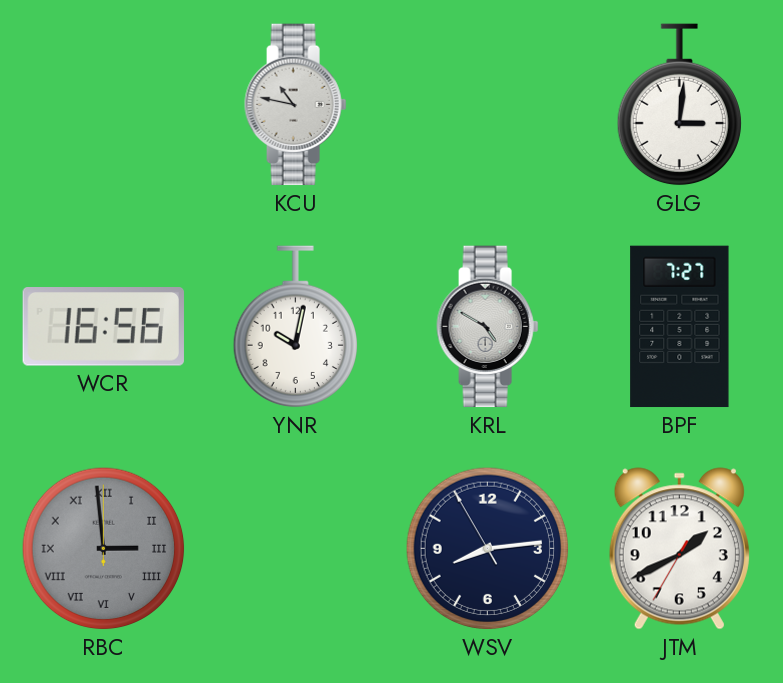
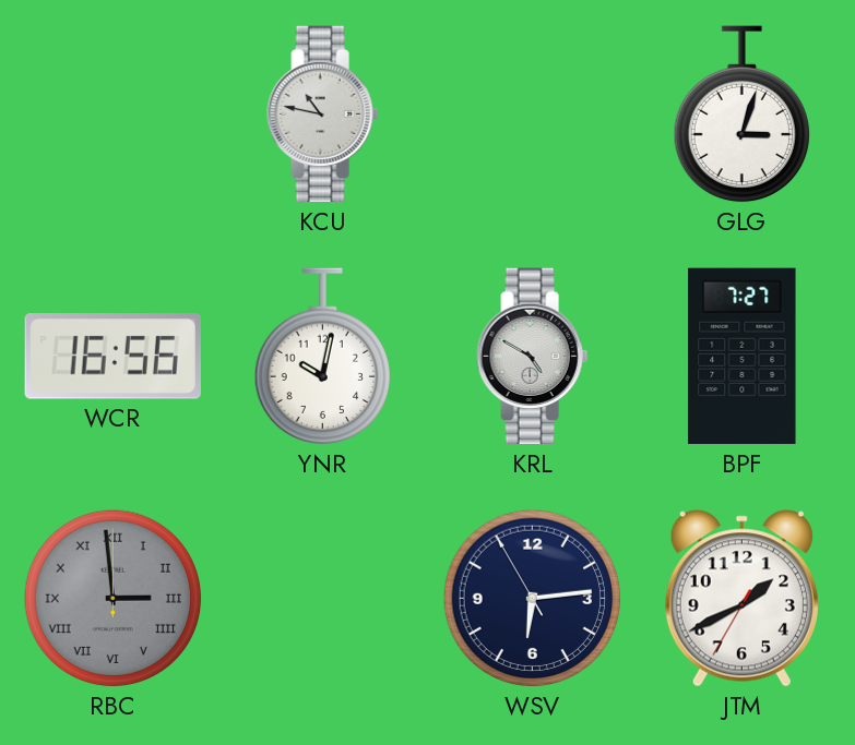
GLG: 3:01 -> 3:03 (741, 115)
WSV: 8:13 -> 6:13 (533, 599)
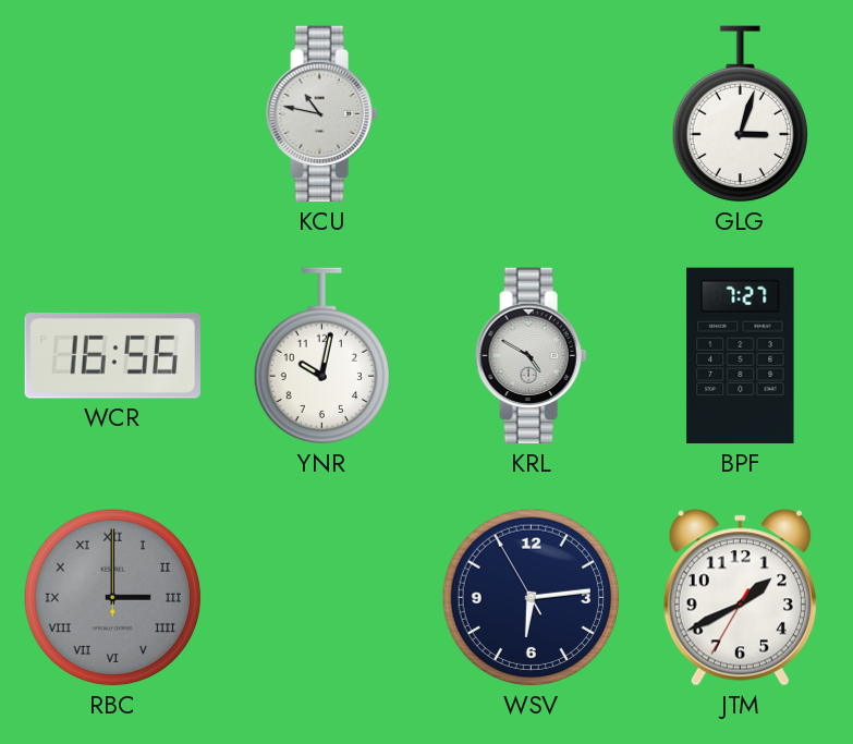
RBC: 2:59 -> 3:00 (113, 598)
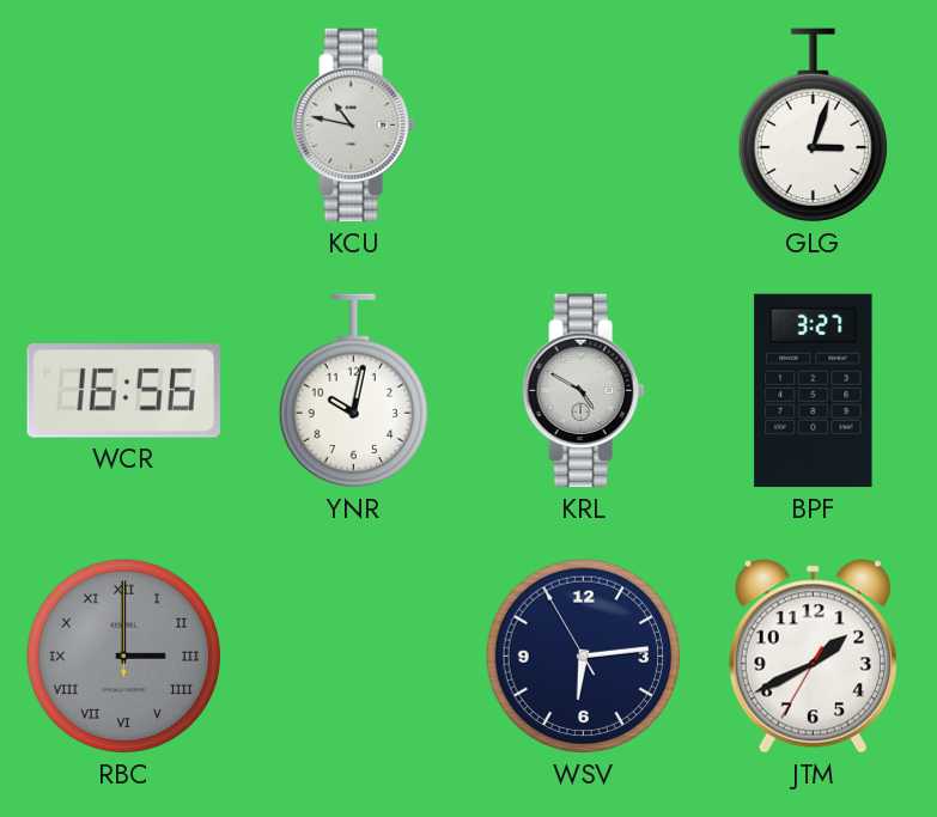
BPF: 7:27 -> 3:27 (814, 391)
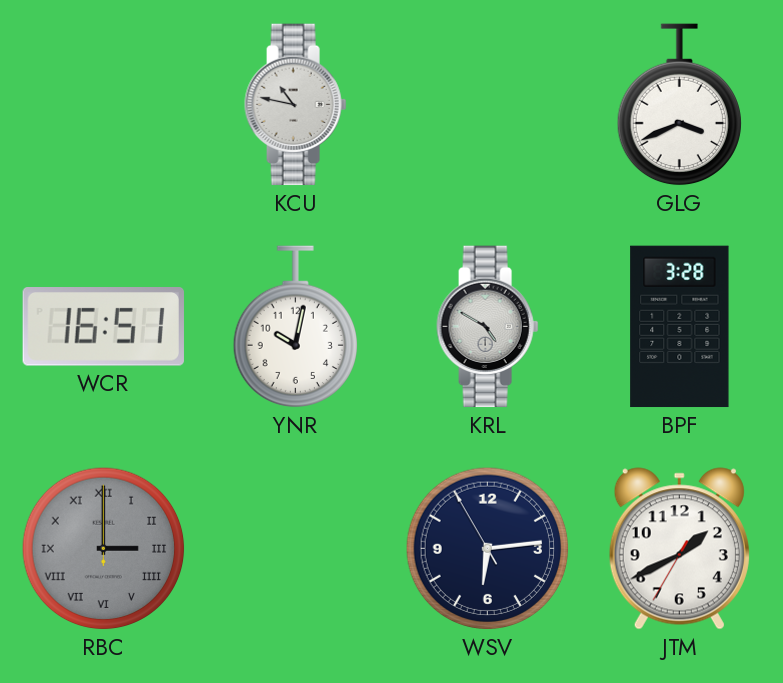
GLG: 3:03 -> 3:41 (679, 105)
WCR: 16:56 -> 16:51 (103, 327)
BPF: 3:27 -> 3:28 (680, 327)
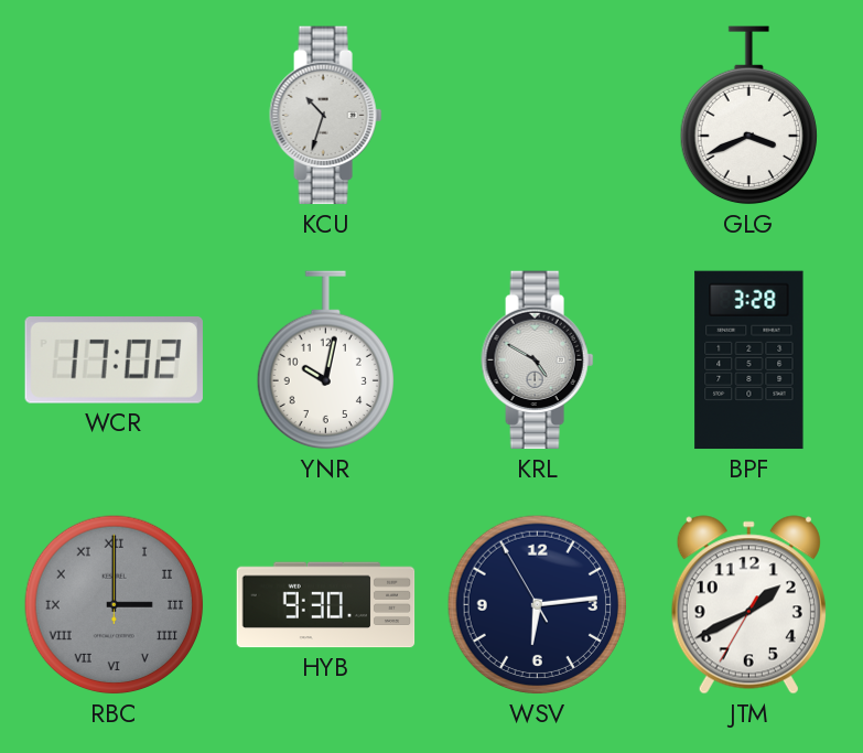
KCU: 10:47 -> 10:33 (326, 116)
WCR: 16:51 -> 17:02 (114, 361)
HYB: none -> 9:30 (326, 605)
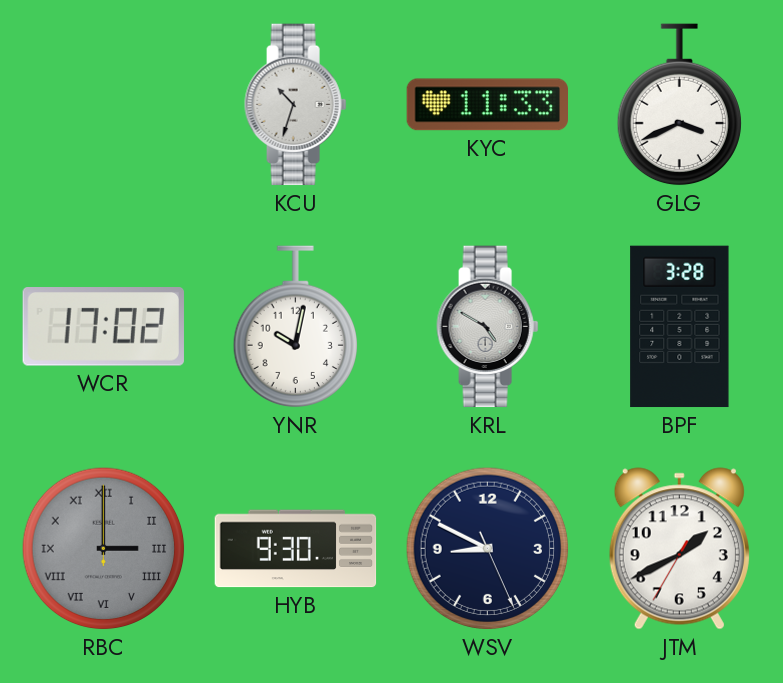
KYC: none -> 11:33 (488, 105)
WSV: 6:13 -> 8:49 (488, 549)
